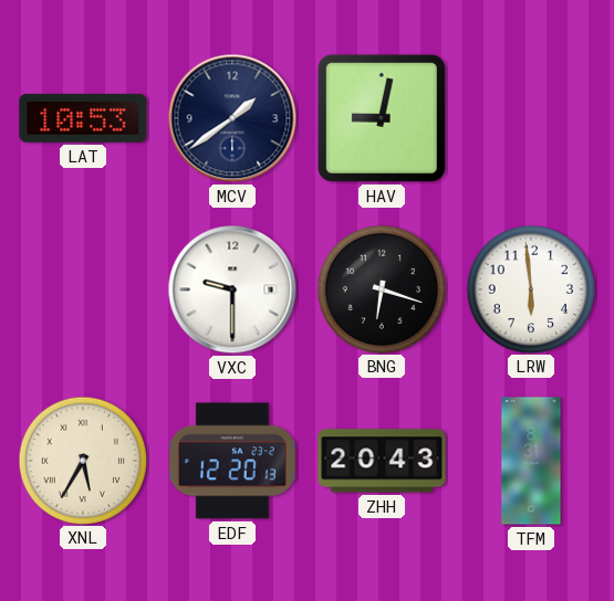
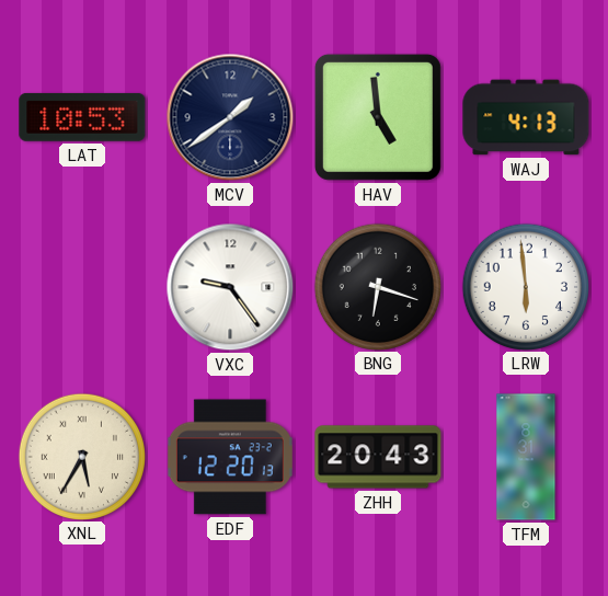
HAV: 9:02 -> 4:59 (378, 117)
WAJ: none -> 4:13 (526, 117)
VXC: 9:30 -> 9:24 (230, 287)
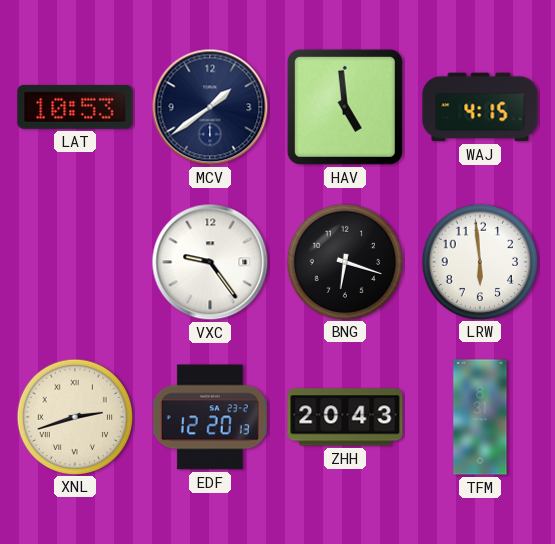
WAJ: 4:13 -> 4:15 (480, 107)
XNL: 5:35 -> 2:42 (74, 416)
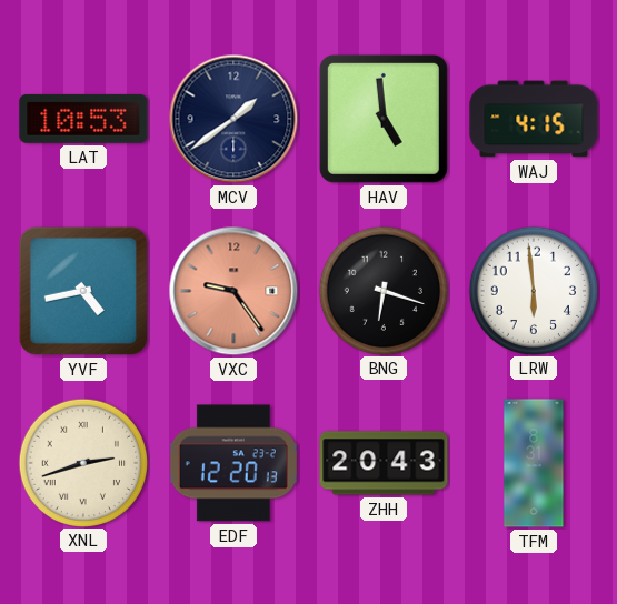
YVF: none -> 4:43 (83, 291)
VXC dial: white -> salmon (233, 291)
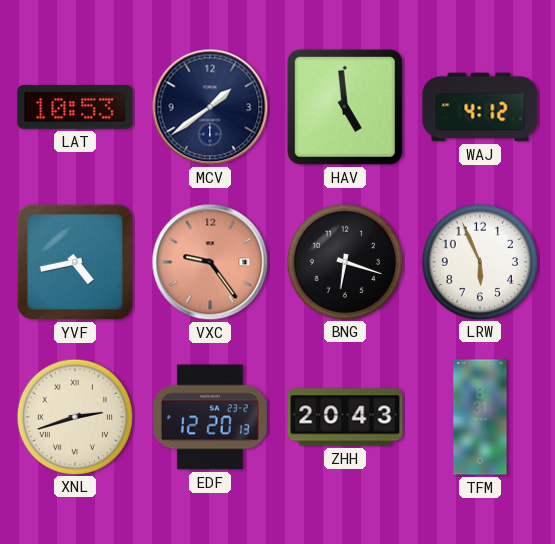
WAJ: 4:15 -> 4:12 (480, 107)
LRW: 5:59 -> 5:56 (479, 261)
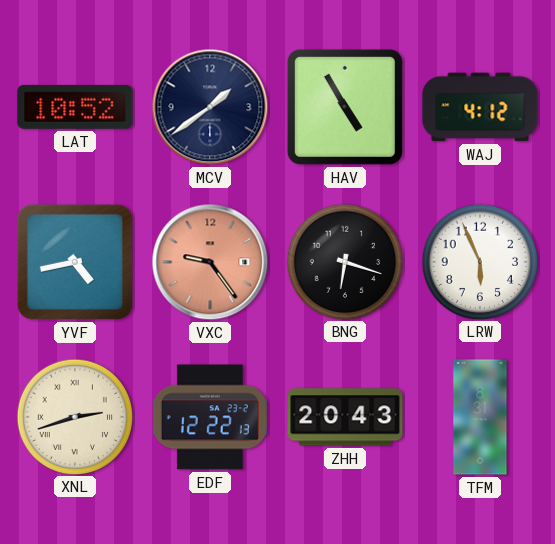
LAT: 10:53 -> 10:52 (75, 107)
HAV: 4:59 -> 4:55 (345, 107)
EDF: 12:20 -> 12:22 (210, 417)
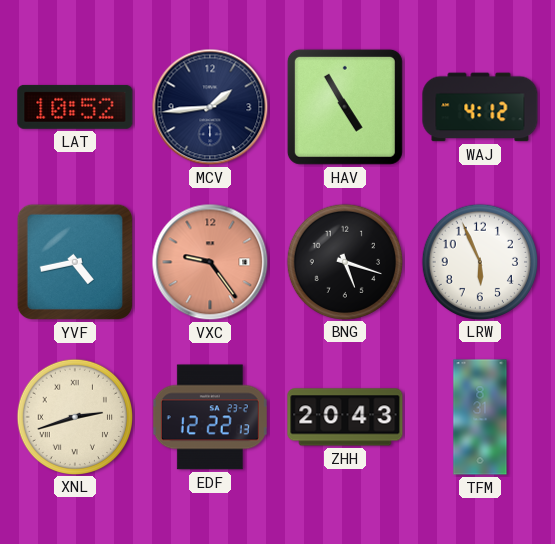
MCV: 1:39 -> 1:44 (210, 107)
BNG: 6:18 -> 5:18 (344, 261)
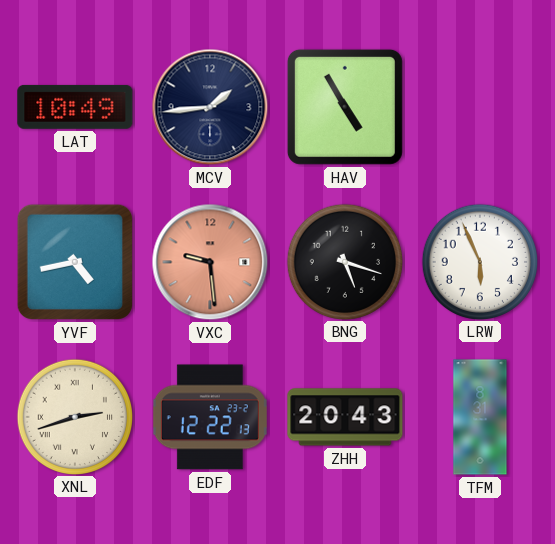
LAT: 10:52 -> 10:49 (75, 107)
WAJ: 4:12 -> none (480, 107)
VXC: 9:24 -> 9:29 (210, 262)
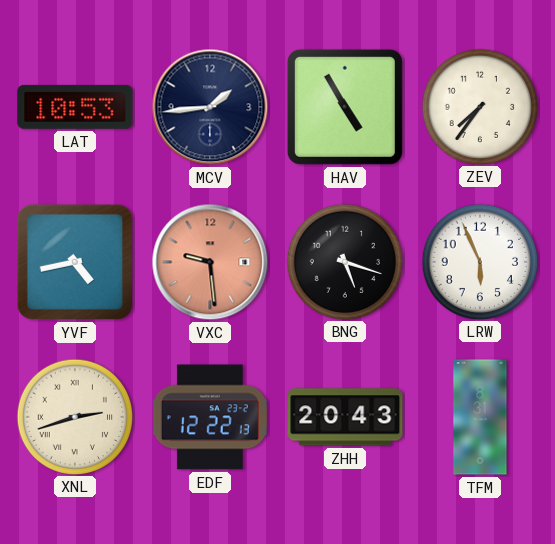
LAT: 10:49 -> 10:53 (75, 107)
ZEV: none -> 7:36 (479, 106)
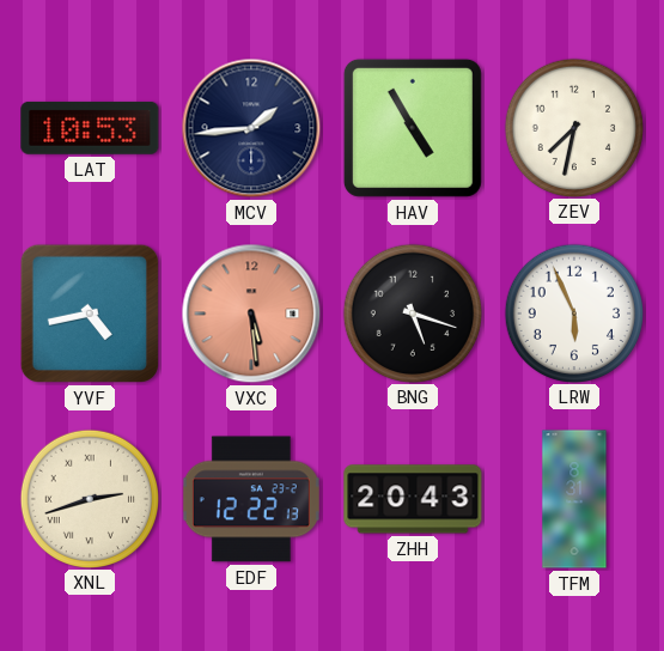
ZEV: 7:36 -> 7:32 (573, 127)
VXC: 9:29 -> 5:29 (251, 314)
